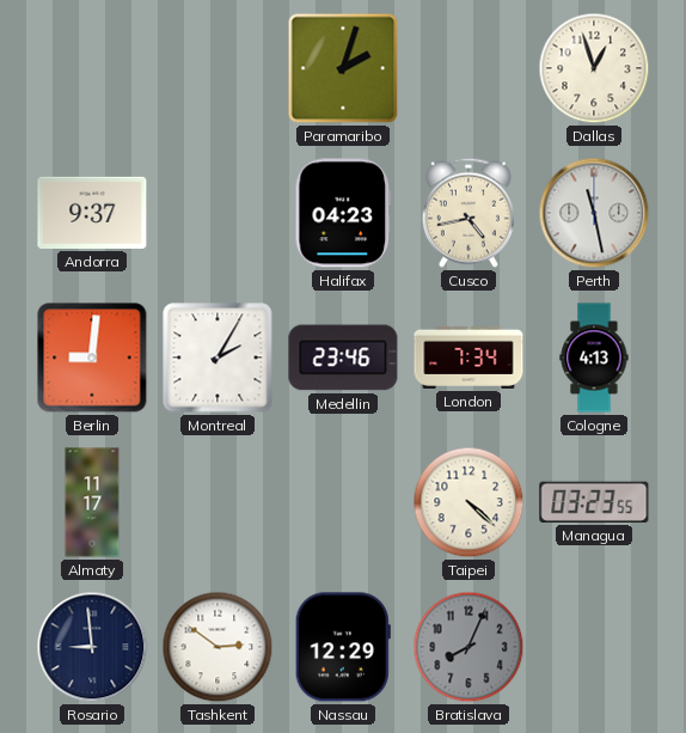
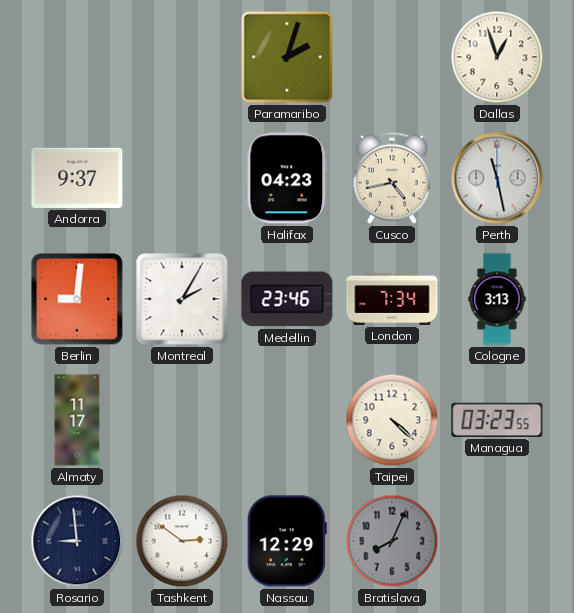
Cologne: 4:13 -> 3:13 (497, 299)
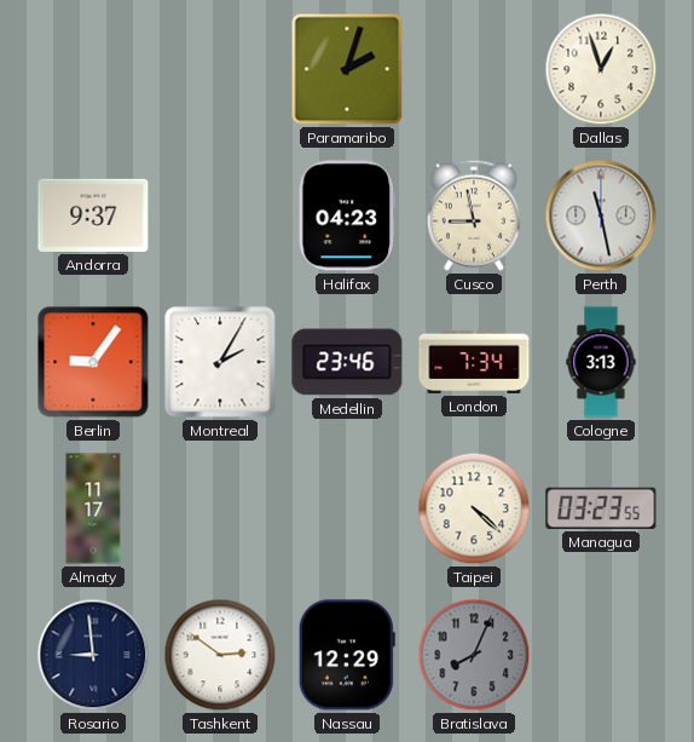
Cusco: 4:43 -> 8:58 (474, 215)
Berlin: 9:01 -> 9:06 (93, 362)
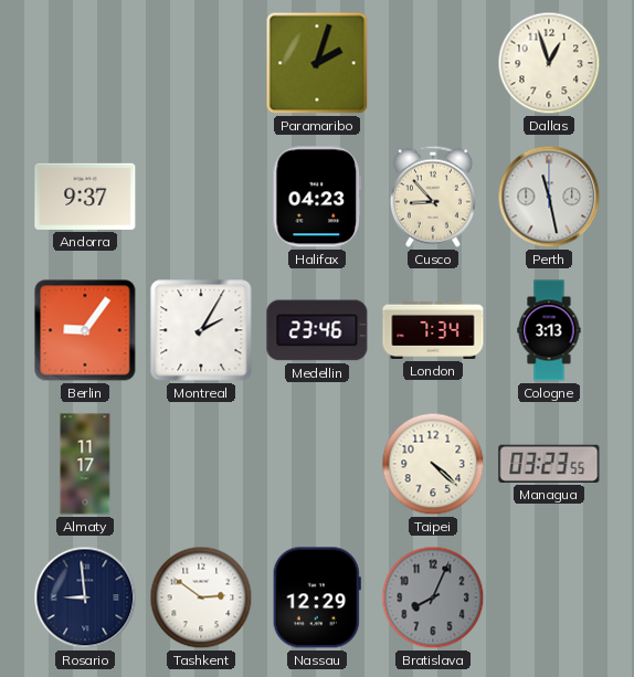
Cusco: 8:58 -> 8:53 (433, 197)
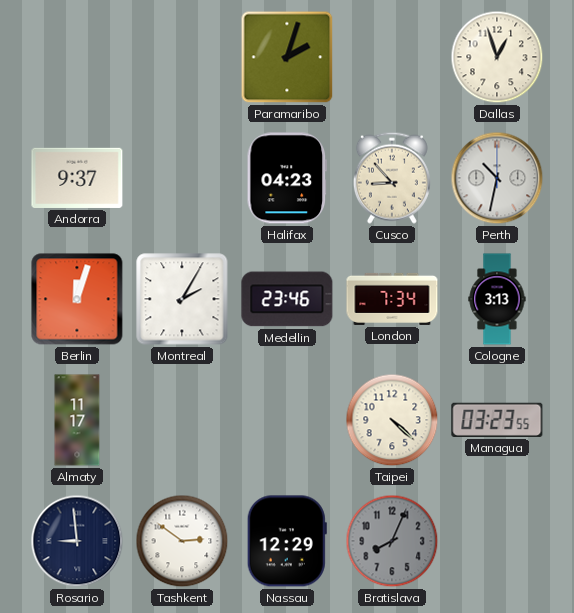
Perth: 11:28 -> 10:32 (497, 178)
Berlin: 9:06 -> 12:03 (77, 299)
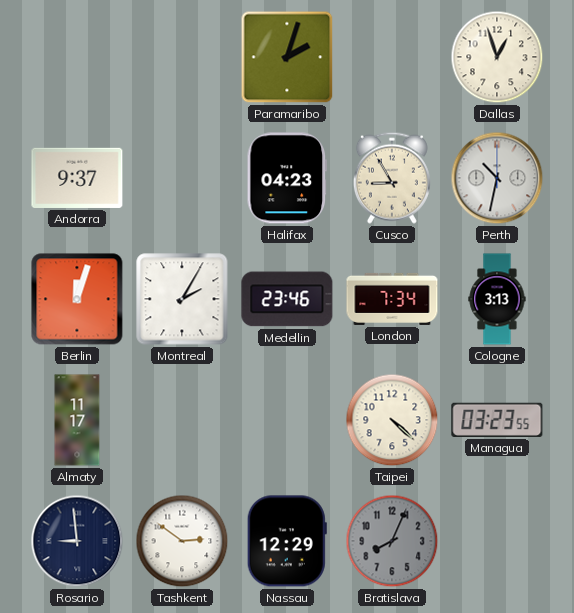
Cusco: 8:53 -> 8:55 (392, 178)
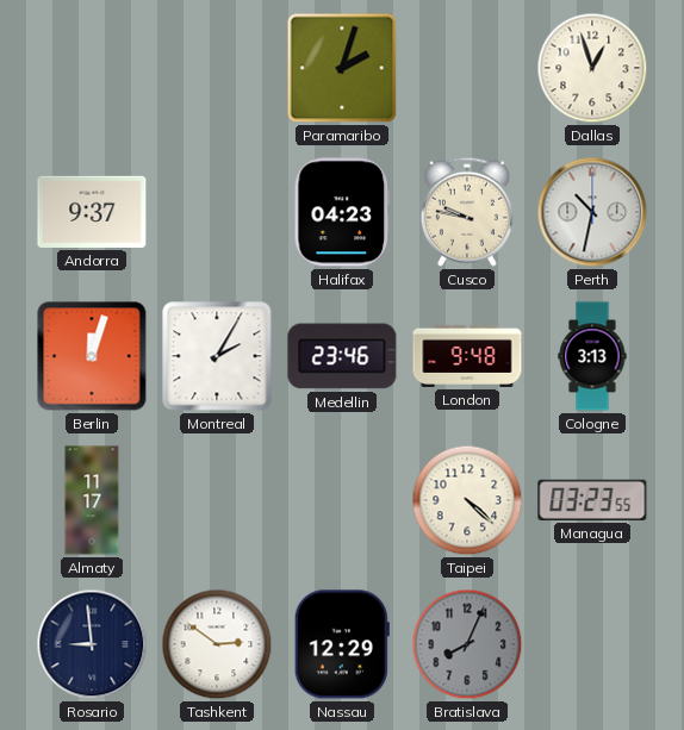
Cusco: 8:55 -> 9:47 (467, 212)
London: 7:34 -> 9:48 (467, 356)
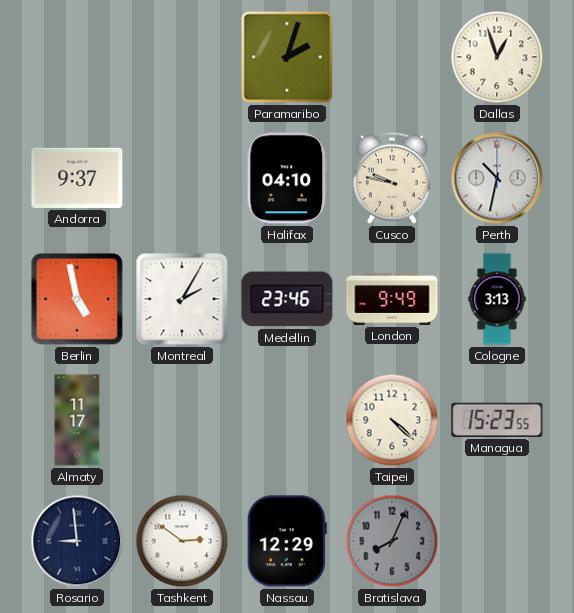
Halifax: 04:23 -> 04:10 (286, 178)
Berlin: 12:03 -> 4:58 (77, 299)
London: 9:48 -> 9:49 (392, 299)
Managua: 03:23 -> 15:23 (497, 420)
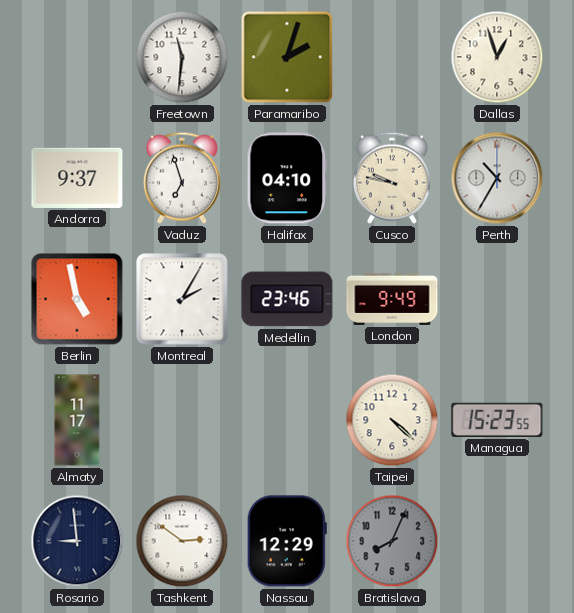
Freetown: none -> 11:31 (182, 57)
Vaduz: none -> 6:57 (182, 178)
Perth: 10:32 -> 10:35 (497, 178)
Cologne: 3:13 -> none (497, 299)
